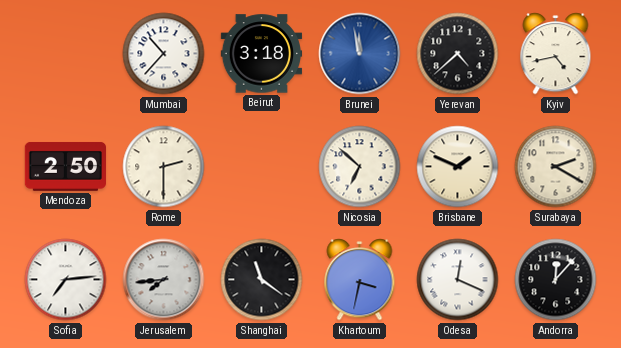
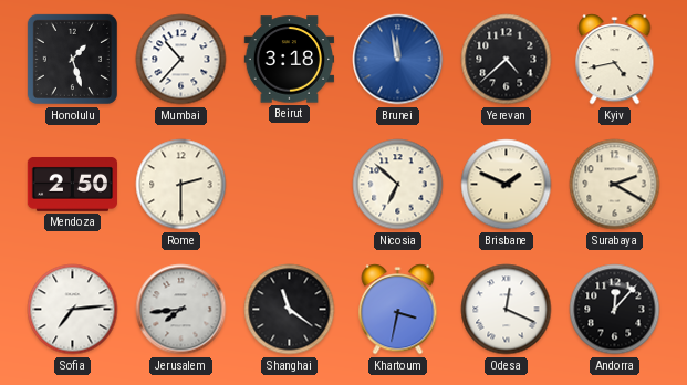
Honolulu: none -> 1:27 (72, 59)
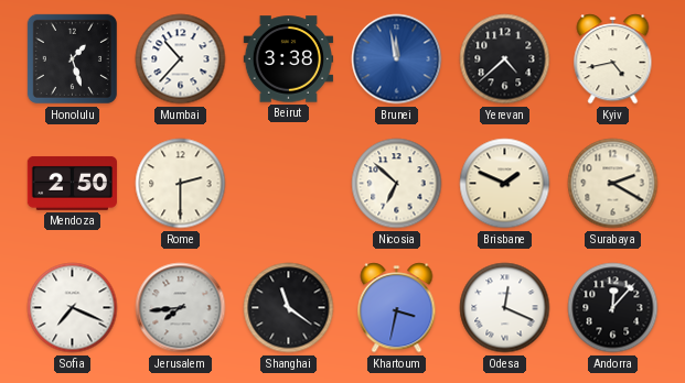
Beirut: 3:18 -> 3:38 (289, 59)
Sofia: 7:14 -> 7:19 (73, 308)
